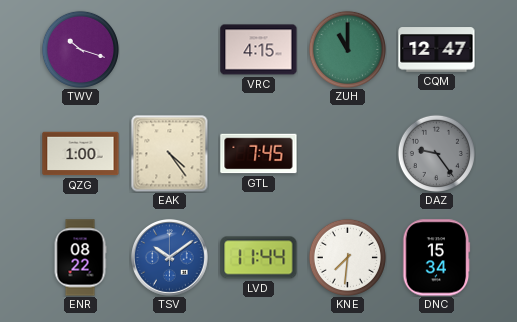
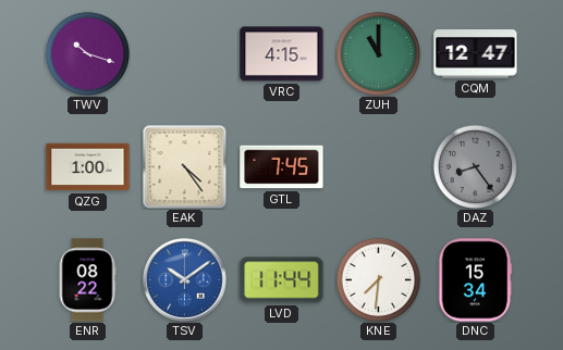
DAZ: 9:24 -> 8:24 (475, 166)
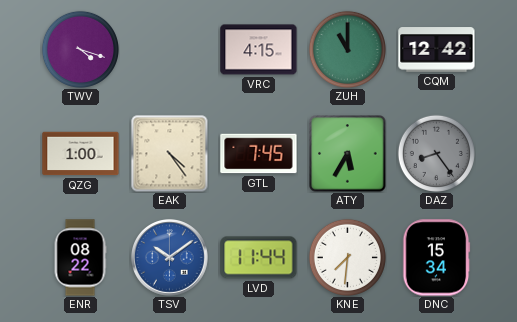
TWV: 10:18 -> 4:18 (80, 49)
CQM: 12:47 -> 12:42 (437, 50)
ATY: none -> 5:35 (348, 154)
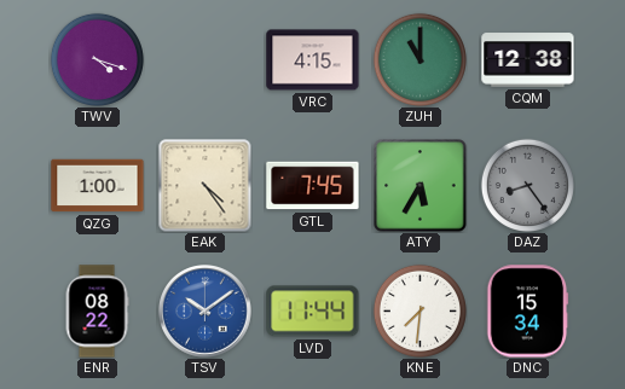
CQM: 12:42 -> 12:38 (528, 60)
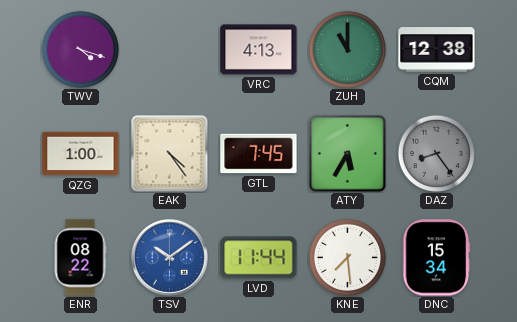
VRC: 4:15 -> 4:13 (259, 50)
KNE: 7:31 -> 7:29 (347, 257)
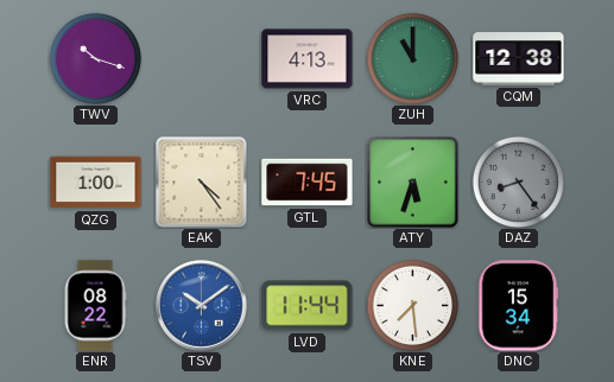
TWV: 4:18 -> 10:18 (95, 58)
ATY: 5:35 -> 5:33 (413, 183)
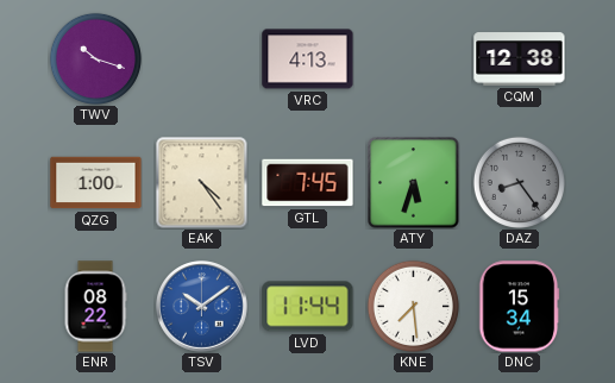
ZUH: 11:00 -> none (412, 58)
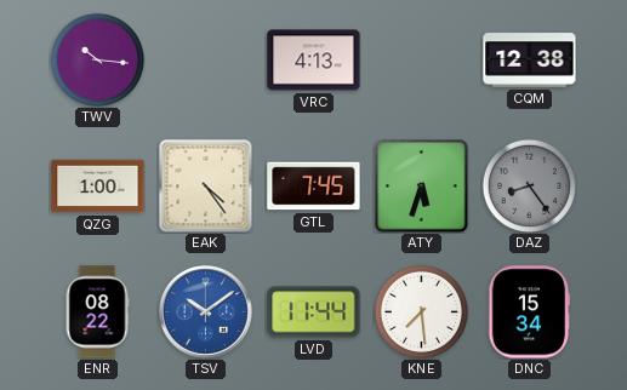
TWV: 10:18 -> 10:16 (97, 59)
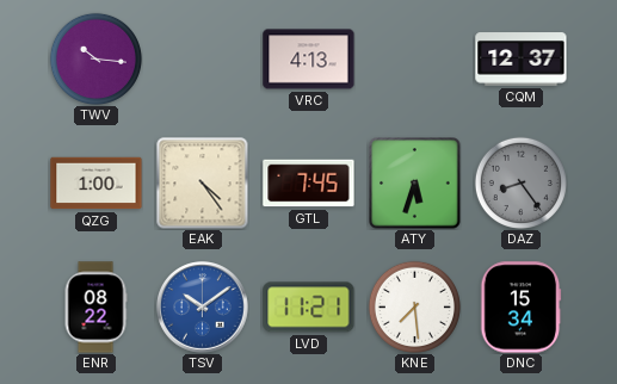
CQM: 12:38 -> 12:37 (522, 60)
LVD: 11:44 -> 11:21 (309, 308)
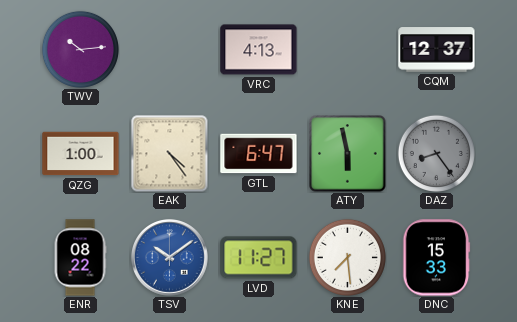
TWV: 10:16 -> 10:14 (80, 49)
GTL: 7:45 -> 6:47 (259, 154)
ATY: 5:33 -> 5:58 (348, 154)
LVD: 11:21 -> 11:27 (259, 258)
DNC: 15:34 -> 15:33 (436, 258)
